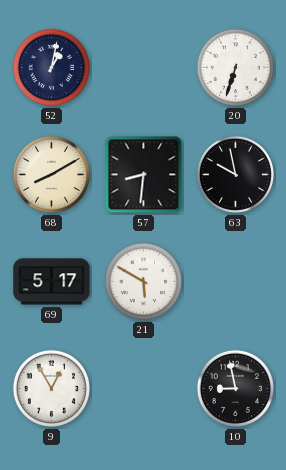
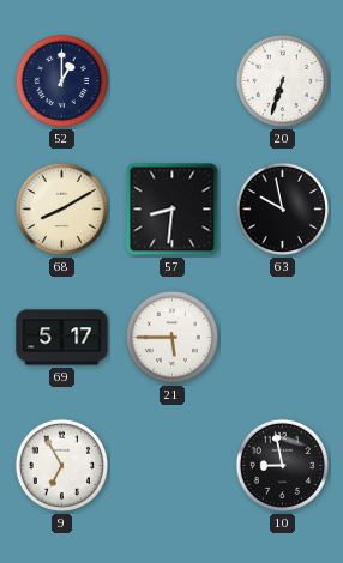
52: 1:02 -> 1:00 (61, 80)
21: 5:50 -> 5:45 (171, 337)
9: 12:55 -> 6:55 (61, 465)
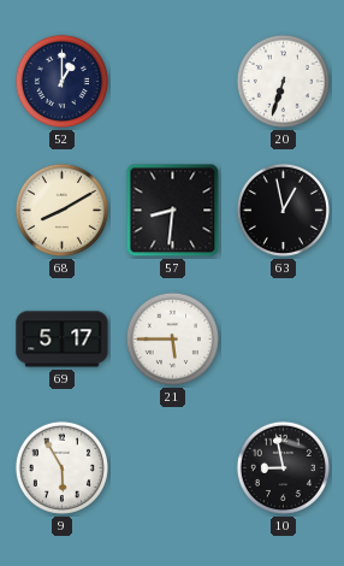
63: 9:58 -> 12:58 (283, 210)
9: 6:55 -> 5:55 (61, 467)
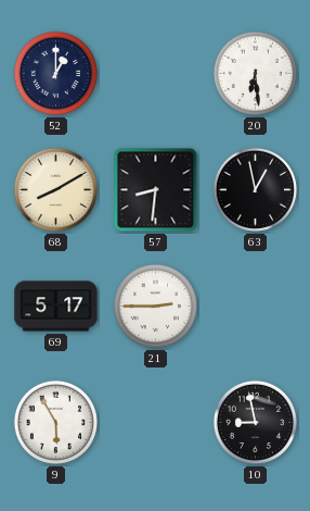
20: 6:33 -> 6:29 (255, 73)
21: 5:45 -> 2:45 (155, 306)
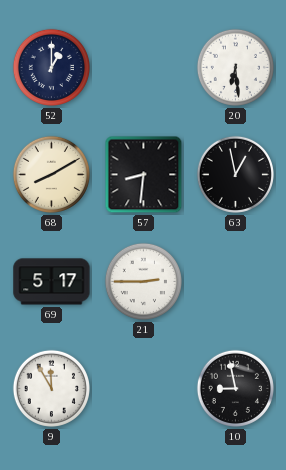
9: 5:55 -> 11:55 (51, 388)
